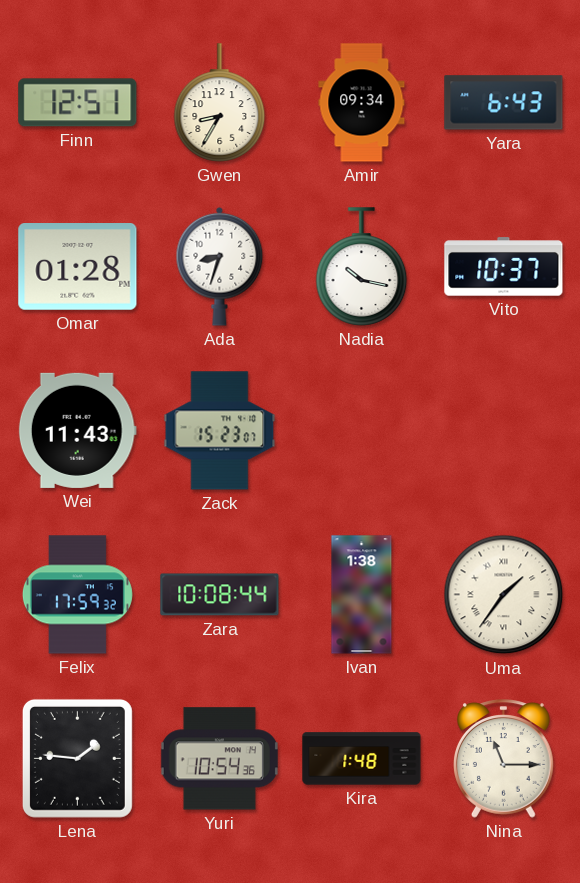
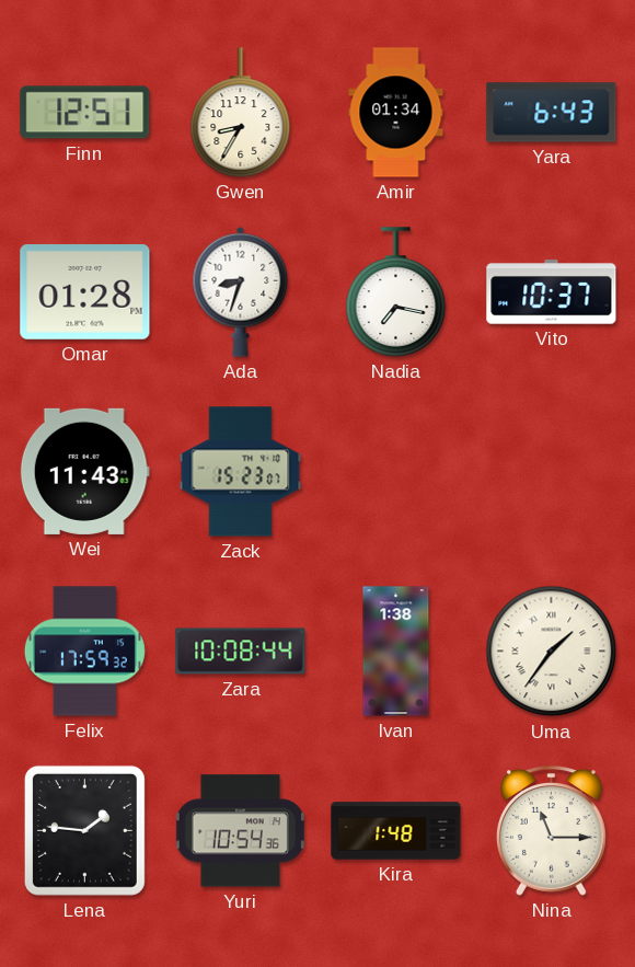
Amir: 09:34 -> 01:34 (396, 113)
Nadia: 10:17 -> 7:17 (396, 292)
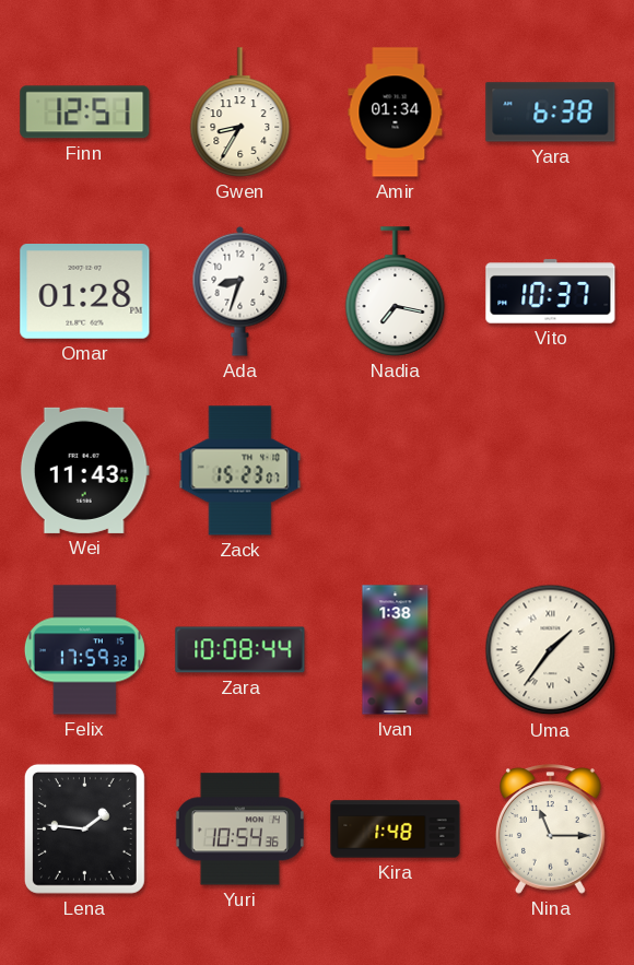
Yara: 6:43 -> 6:38 (551, 113)
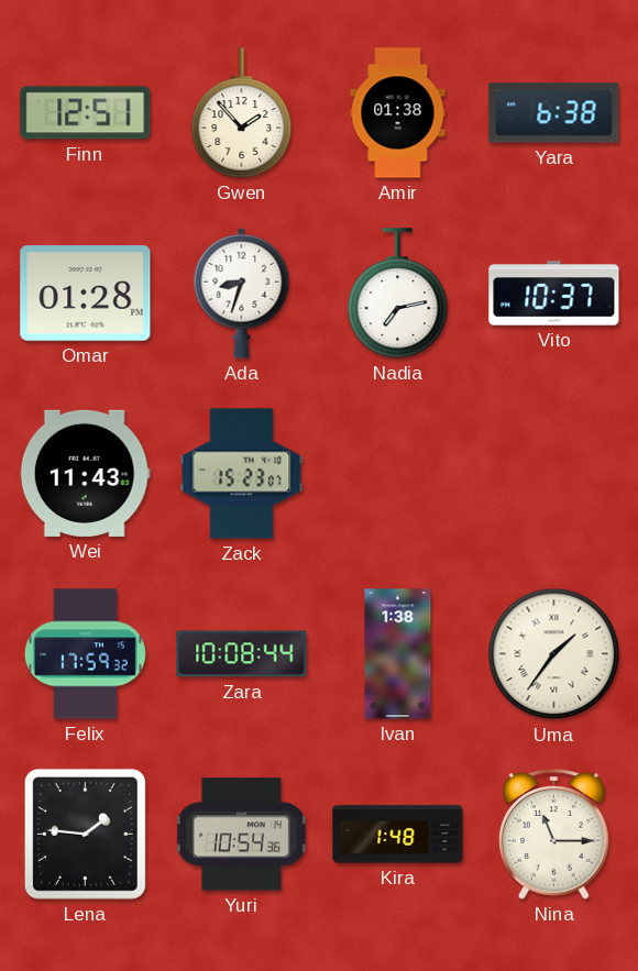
Gwen: 8:35 -> 1:53 (242, 113)
Amir: 01:34 -> 01:38 (398, 113)
Nadia: 7:17 -> 7:13 (398, 294)
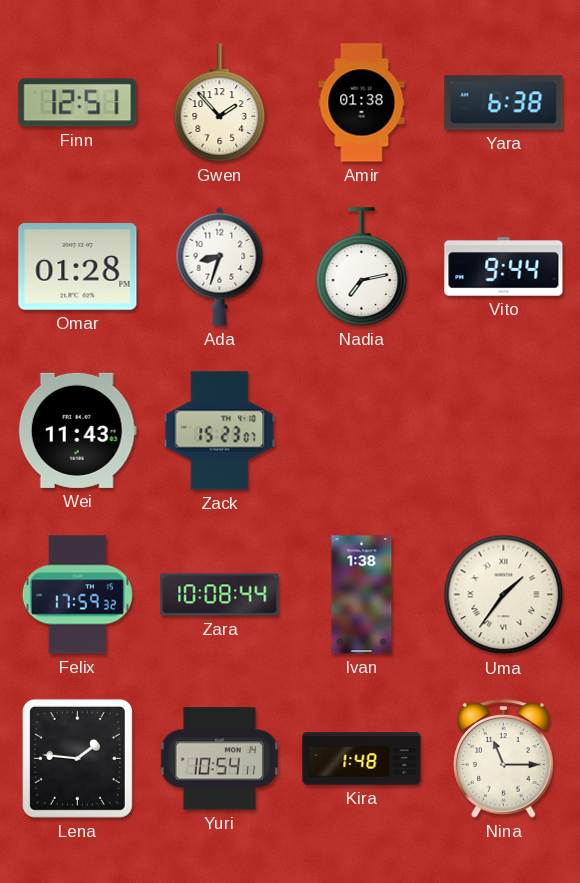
Vito: 10:37 -> 9:44 (504, 267)
Yuri: 10:54:36 -> 10:54:11 (219, 759)
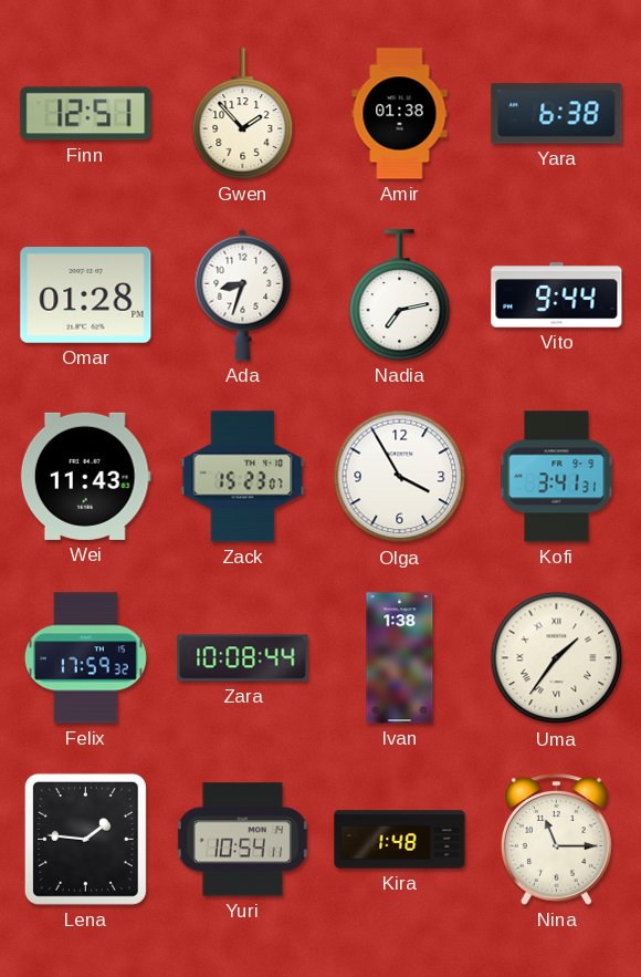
Olga: none -> 3:55 (400, 477)
Kofi: none -> 3:41 (557, 477)
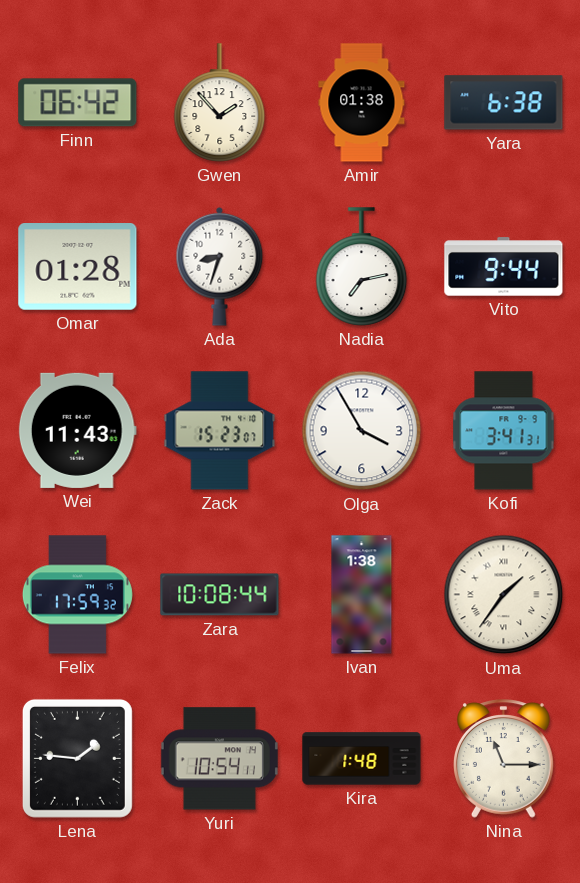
Finn: 12:51 -> 06:42 (78, 103)
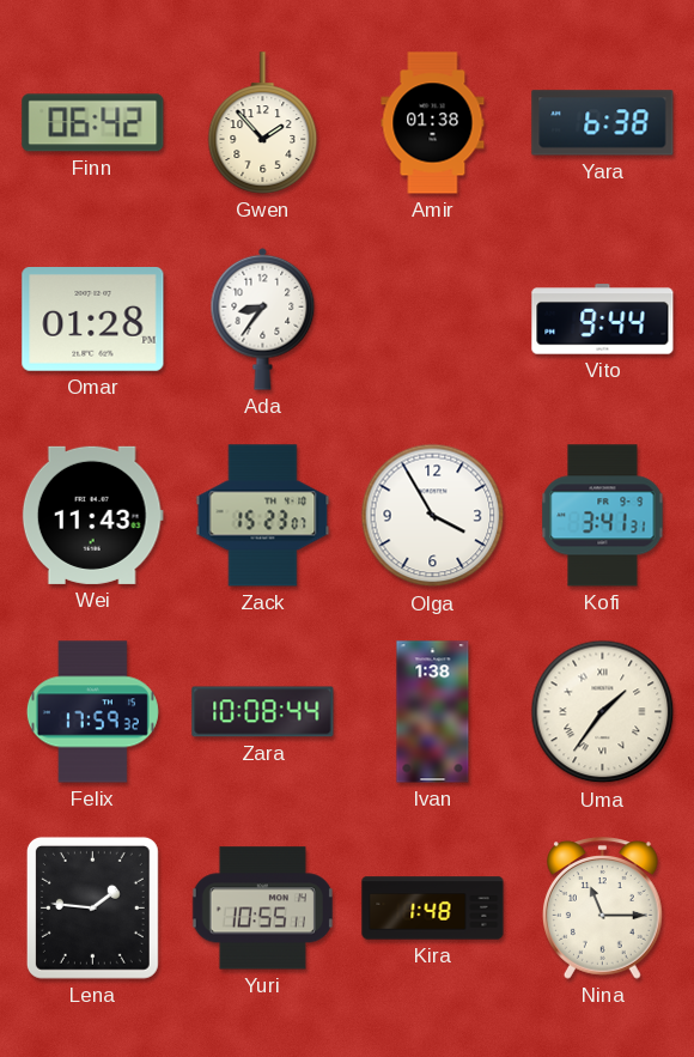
Ada: 8:33 -> 8:36 (263, 318)
Nadia: 7:13 -> none (362, 267)
Yuri: 10:54 -> 10:55 (262, 909)
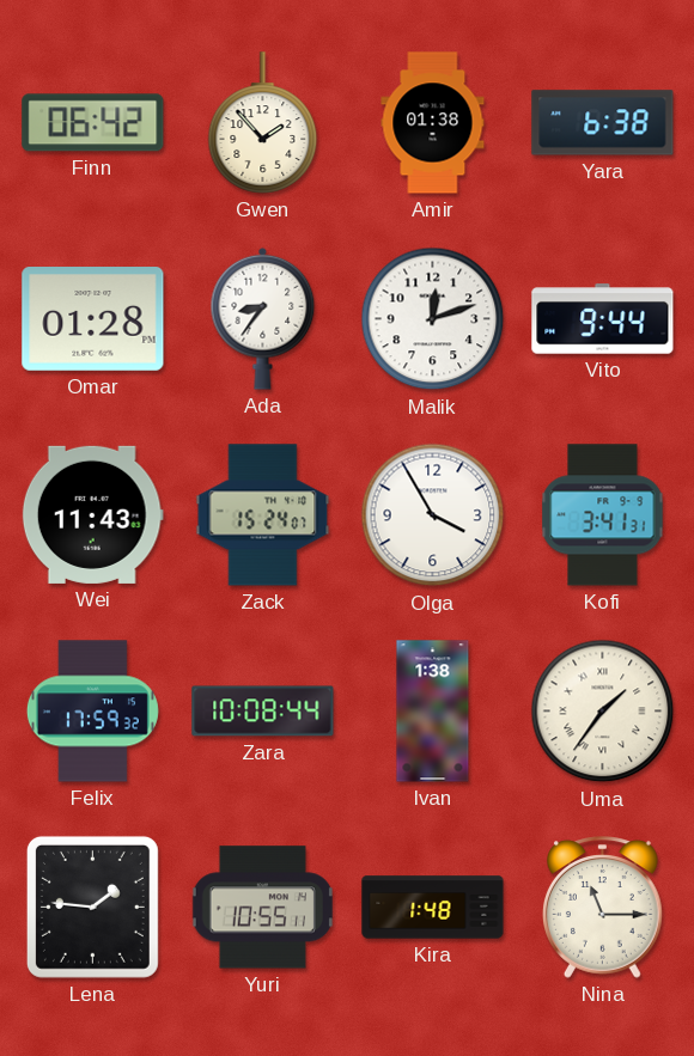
Malik: none -> 12:12 (433, 319)
Zack: 15:23 -> 15:24 (263, 515)
